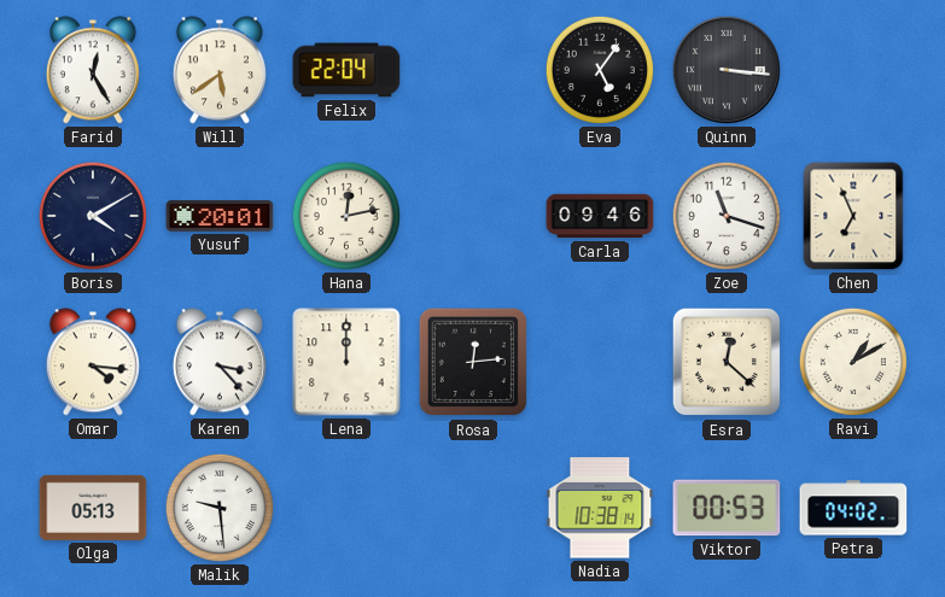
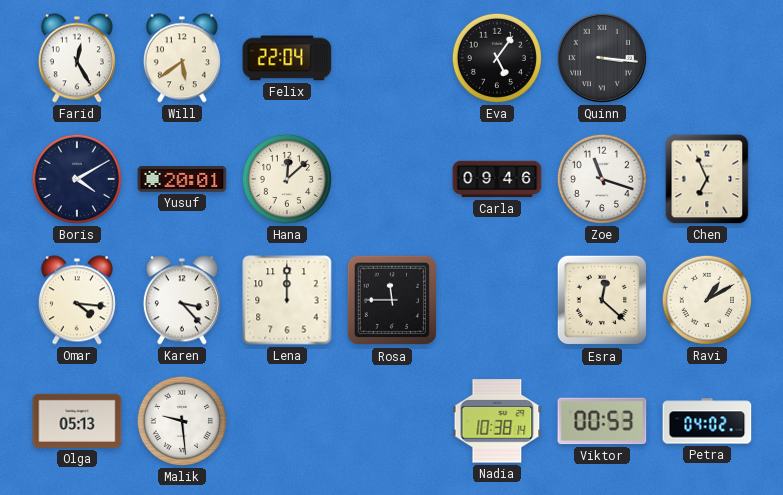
Hana: 12:13 -> 12:08 (287, 179)
Rosa: 12:14 -> 11:45 (392, 300)
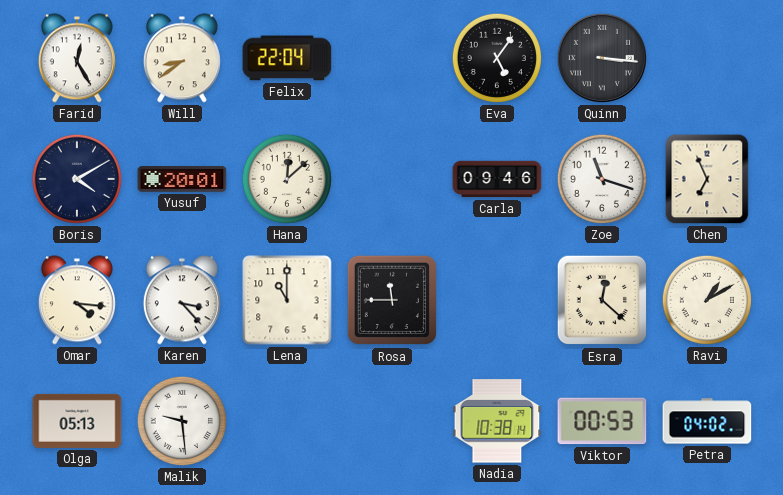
Will: 5:39 -> 8:39 (182, 58)
Lena: 12:00 -> 11:00 (287, 300)
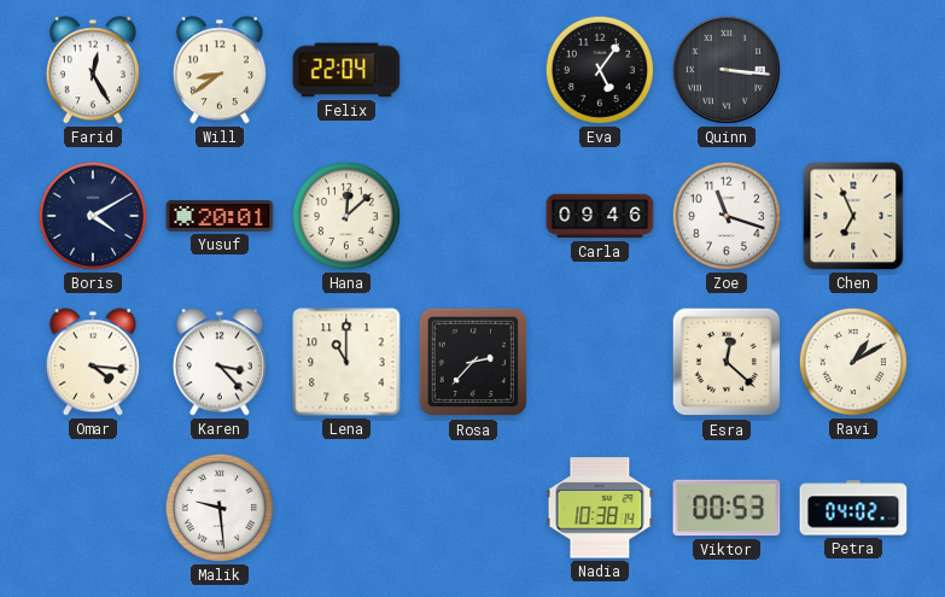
Rosa: 11:45 -> 2:37 (473, 362)
Olga: 05:13 -> none (77, 421)
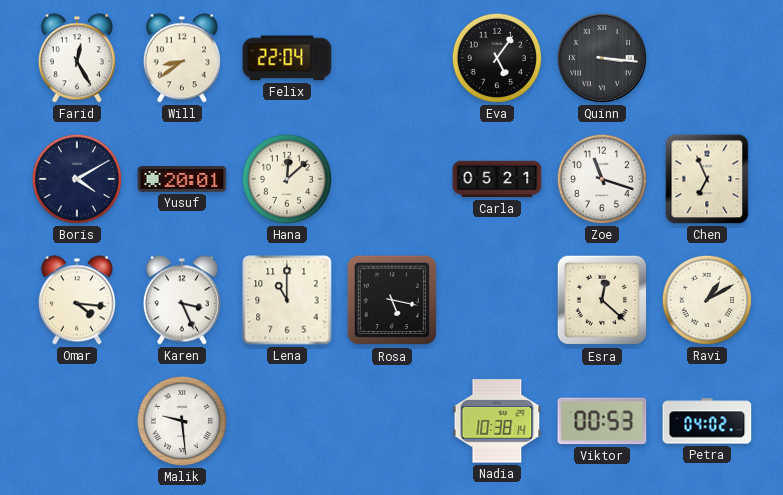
Carla: 09:46 -> 05:21 (497, 179)
Karen: 3:23 -> 3:26 (182, 300)
Rosa: 2:37 -> 5:17 (392, 300)
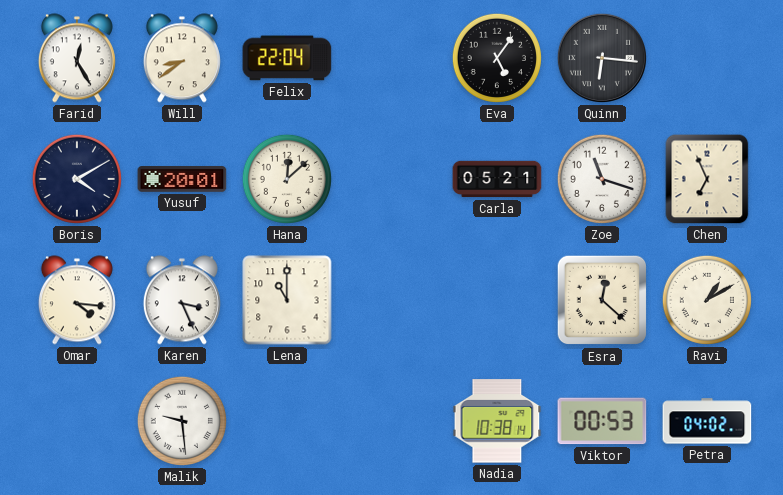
Quinn: 3:16 -> 6:16 (602, 58)
Rosa: 5:17 -> none (392, 300)
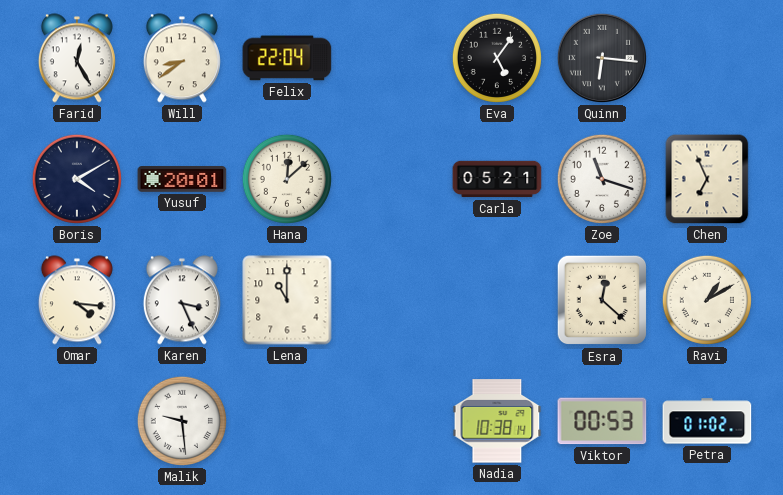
Petra: 04:02 -> 01:02 (707, 421)
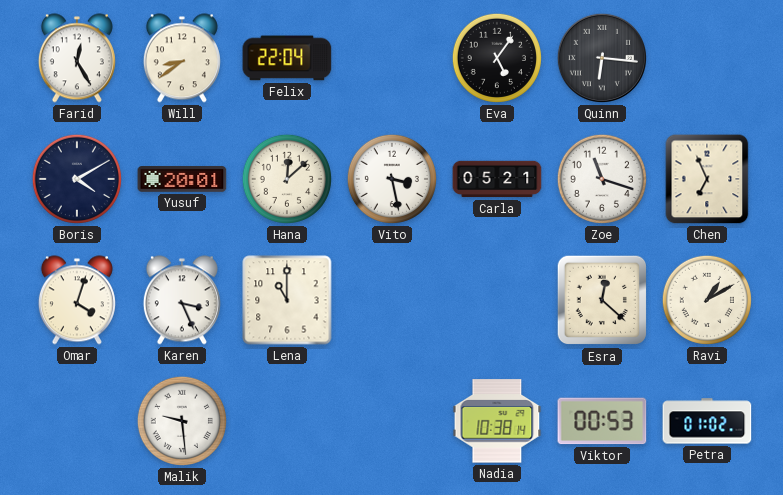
Vito: none -> 3:28 (392, 179)
Omar: 4:16 -> 4:03 (77, 300)
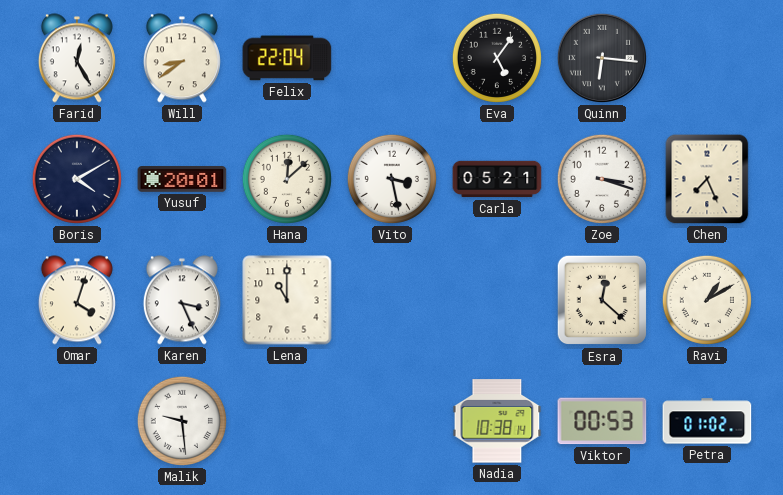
Zoe: 11:18 -> 3:18 (602, 179)
Chen: 6:56 -> 7:26 (707, 179)
